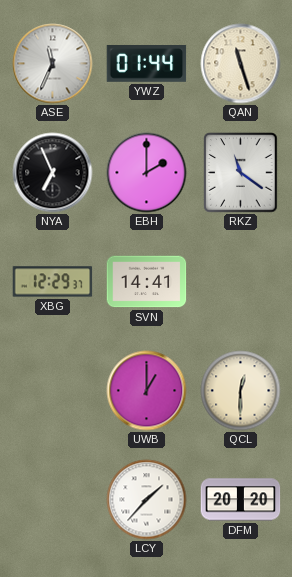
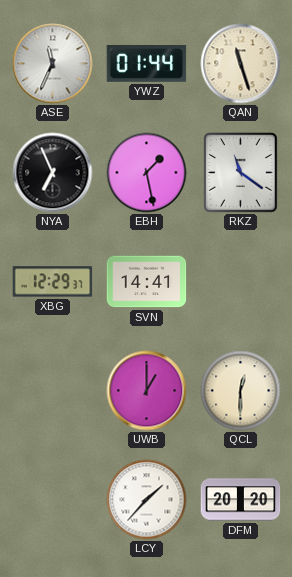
EBH: 2:00 -> 1:28 (147, 173)
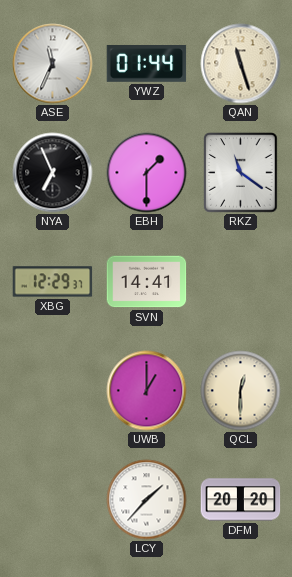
EBH: 1:28 -> 1:30 (147, 173)
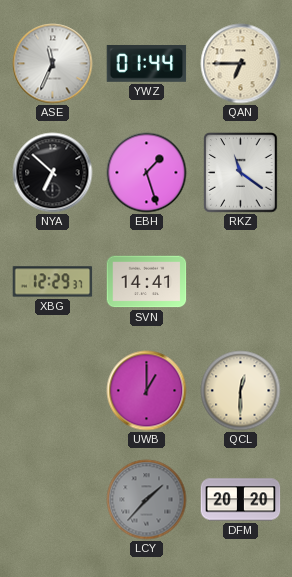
QAN: 11:27 -> 6:45 (241, 64)
NYA: 6:56 -> 6:52 (53, 173)
EBH: 1:30 -> 1:27 (147, 173)
LCY dial: white -> grey (147, 500)
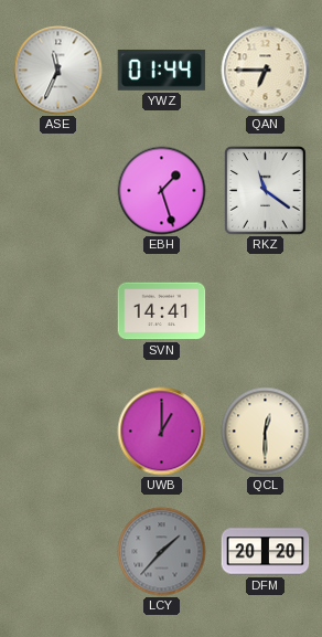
NYA: 6:52 -> none (53, 173)
XBG: 12:29 -> none (53, 282)
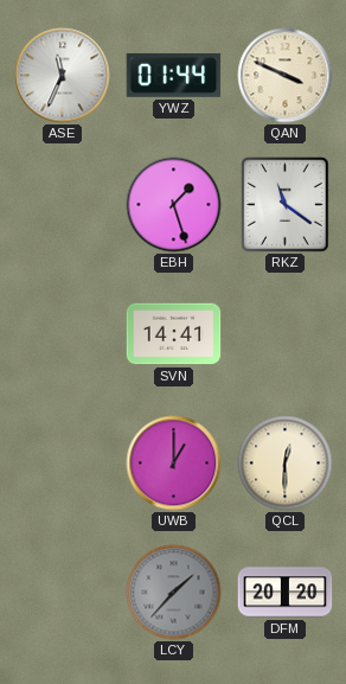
QAN: 6:45 -> 3:49 (286, 76)
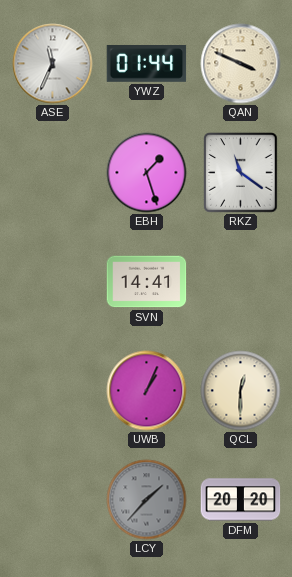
UWB: 1:00 -> 1:04 (147, 391)
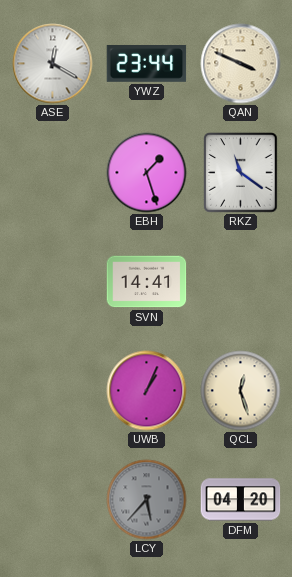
ASE: 11:34 -> 12:20 (53, 64)
YWZ: 01:44 -> 23:44 (147, 64)
QCL: 12:30 -> 12:27 (241, 391)
LCY: 1:37 -> 5:37 (147, 500)
DFM: 20:20 -> 04:20 (241, 500)
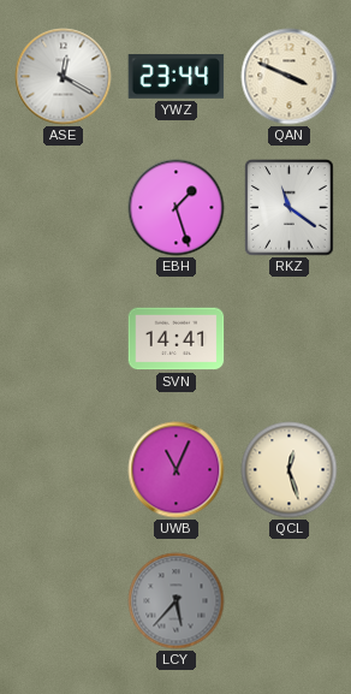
UWB: 1:04 -> 11:04 (177, 470)
DFM: 04:20 -> none (241, 500)
